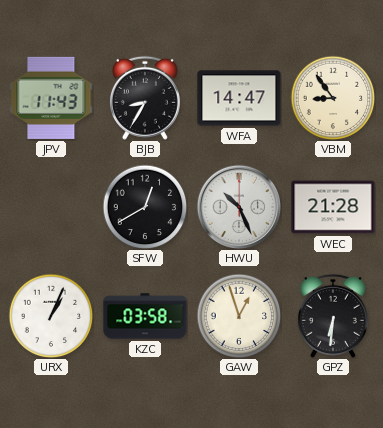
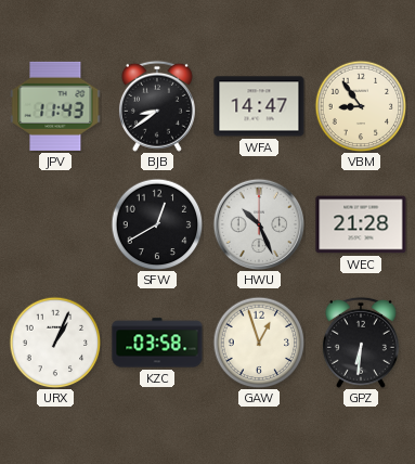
BJB: 8:35 -> 8:39 (157, 106)
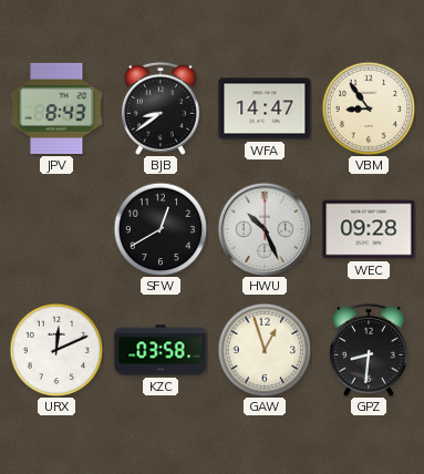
JPV: 11:43 -> 8:43 (56, 109)
WEC: 21:28 -> 09:28 (369, 229)
URX: 1:04 -> 12:11 (56, 350)
GPZ: 6:31 -> 8:31 (369, 350)
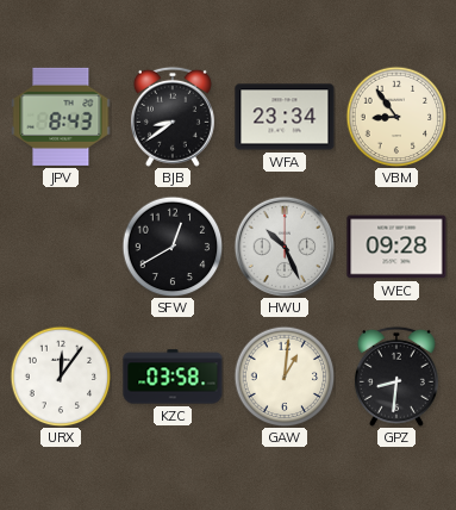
WFA: 14:47 -> 23:34 (285, 117)
URX: 12:11 -> 12:06 (61, 377)
GAW: 12:57 -> 1:01 (285, 377)
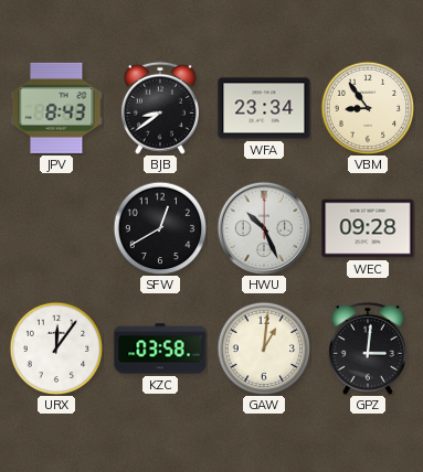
GPZ: 8:31 -> 3:01 (368, 348)
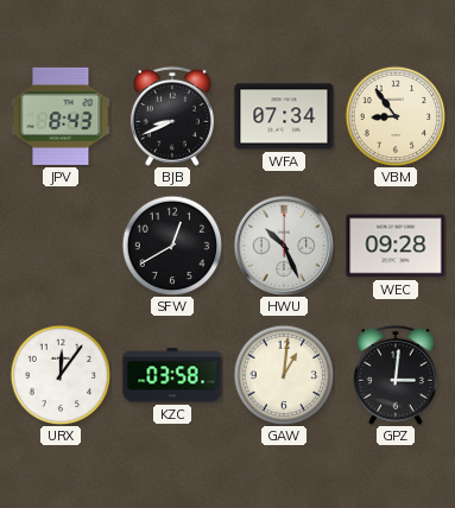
BJB: 8:39 -> 8:41 (172, 116)
WFA: 23:34 -> 07:34 (284, 116)
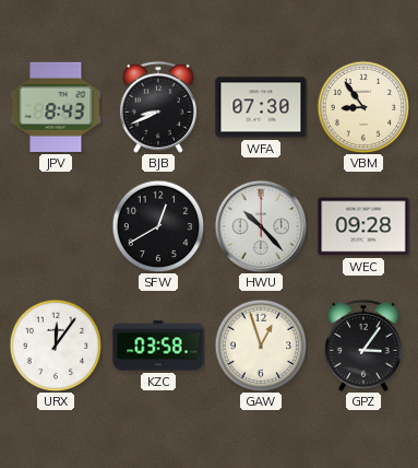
WFA: 07:34 -> 07:30 (261, 107)
HWU: 10:26 -> 10:23 (260, 225)
GAW: 1:01 -> 12:57 (261, 346)
GPZ: 3:01 -> 3:06 (363, 346)
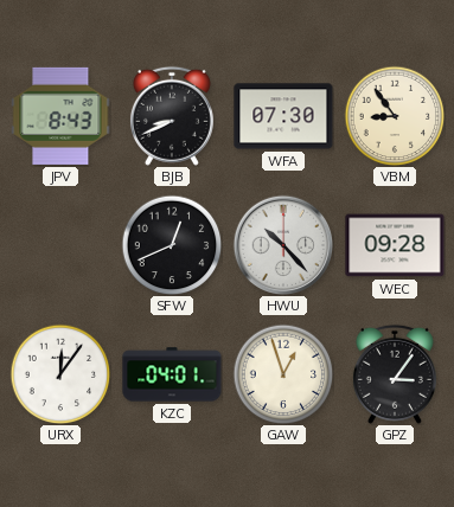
SFW: 12:40 -> 12:41 (172, 245)
KZC: 03:58 -> 04:01 (172, 374)
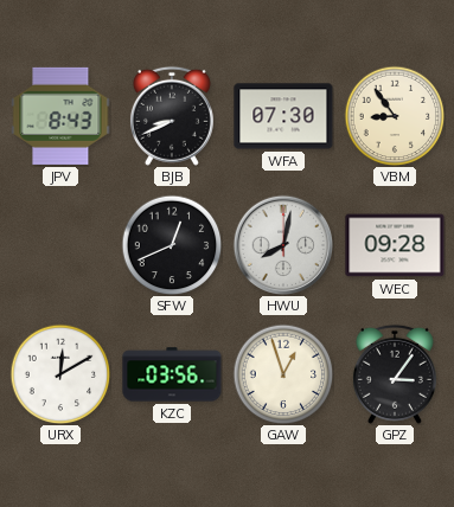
HWU: 10:23 -> 8:02 (282, 244)
URX: 12:06 -> 12:10 (60, 374)
KZC: 04:01 -> 03:56 (172, 374)
